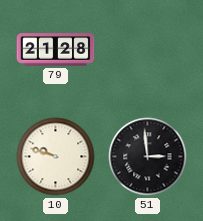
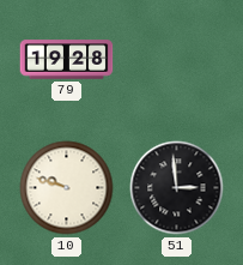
79: 21:28 -> 19:28 (67, 60)
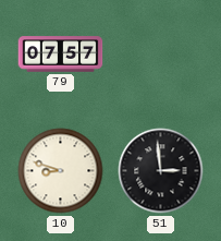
79: 19:28 -> 07:57 (61, 55)
10: 9:48 -> 8:48 (61, 171)
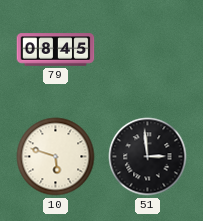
79: 07:57 -> 08:45 (56, 50)
10: 8:48 -> 5:48 (56, 157)
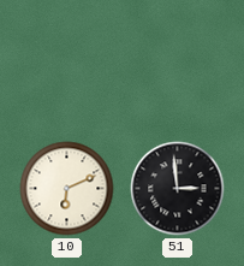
79: 08:45 -> none (56, 50)
10: 5:48 -> 6:11 (67, 189)
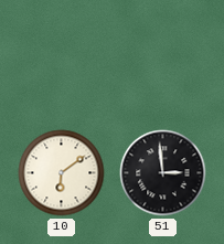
10: 6:11 -> 6:09 (62, 173)
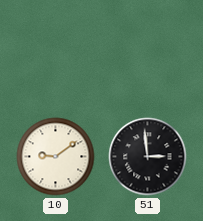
10: 6:09 -> 9:09 (56, 157)
